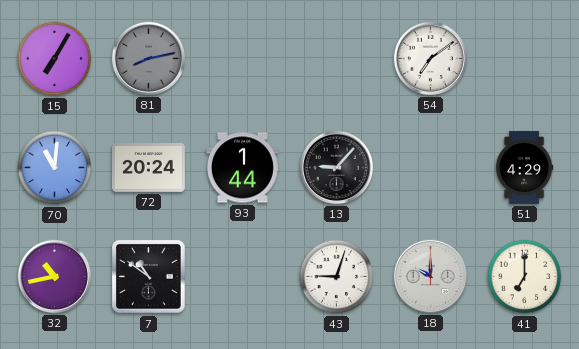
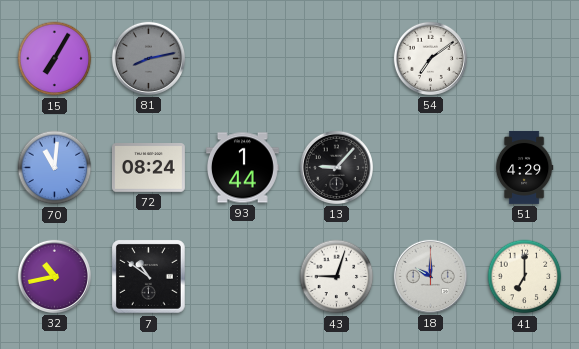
72: 20:24 -> 08:24 (148, 168)
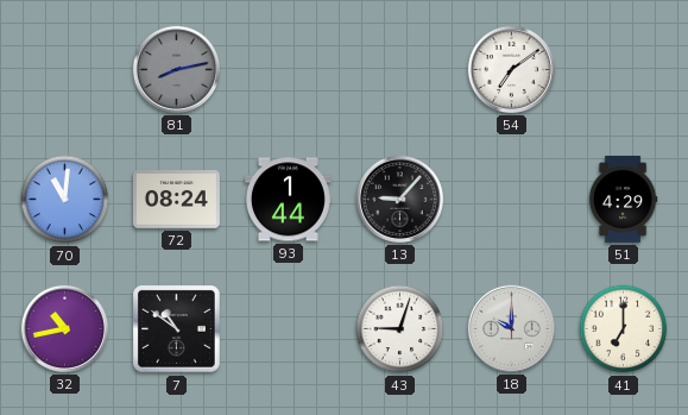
15: 7:05 -> none (55, 59)
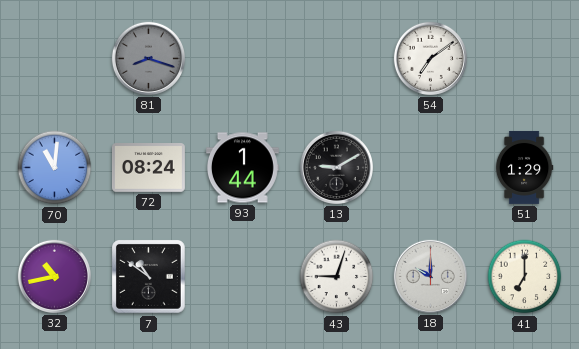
81: 8:13 -> 8:18 (148, 58)
13: 9:07 -> 9:10 (336, 167)
51: 4:29 -> 1:29 (524, 167)
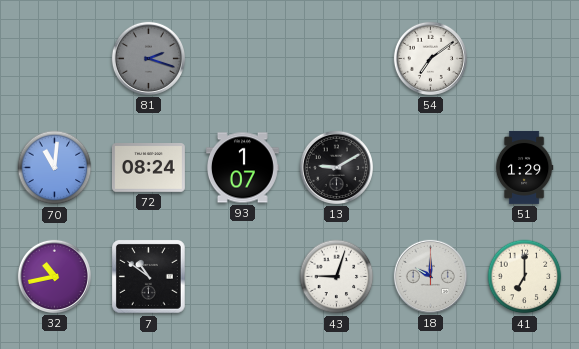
81: 8:18 -> 2:18 (148, 58)
93: 1:44 -> 1:07 (242, 168)
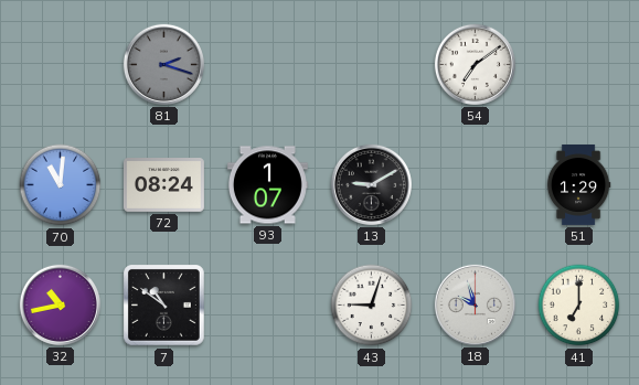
18: 10:00 -> 9:57 (475, 304)
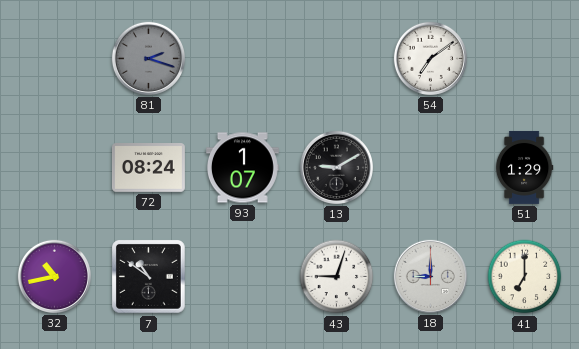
70: 11:01 -> none (61, 185)
18: 9:57 -> 9:00 (430, 276)
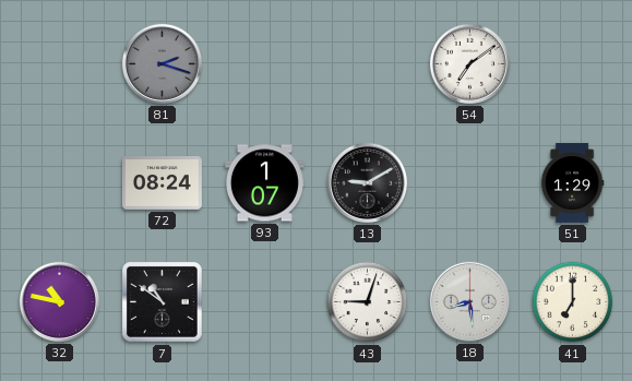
32: 10:43 -> 10:47 (59, 301)
18: 9:00 -> 8:29 (469, 301)
